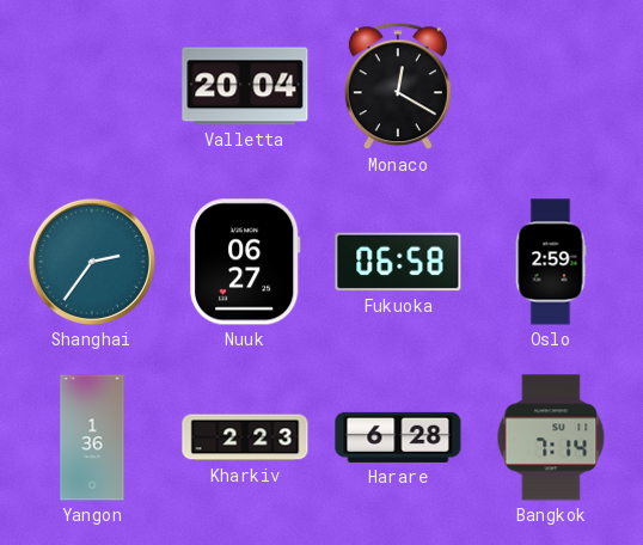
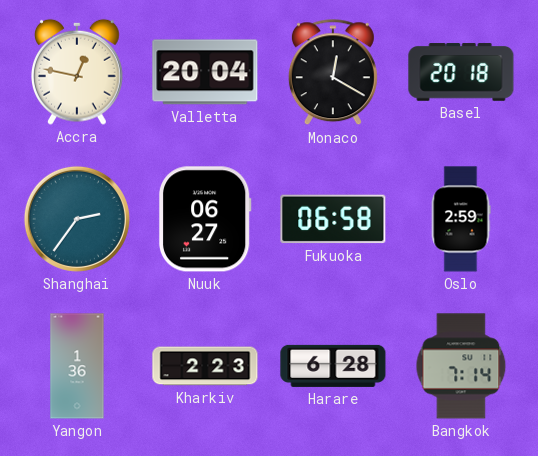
Accra: none -> 12:47 (78, 72)
Basel: none -> 20:18 (461, 72)
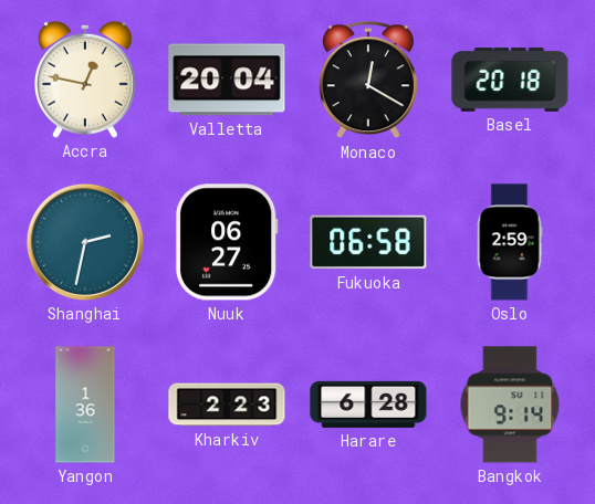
Shanghai: 2:36 -> 2:32 (85, 242)
Bangkok: 7:14 -> 9:14 (510, 405)
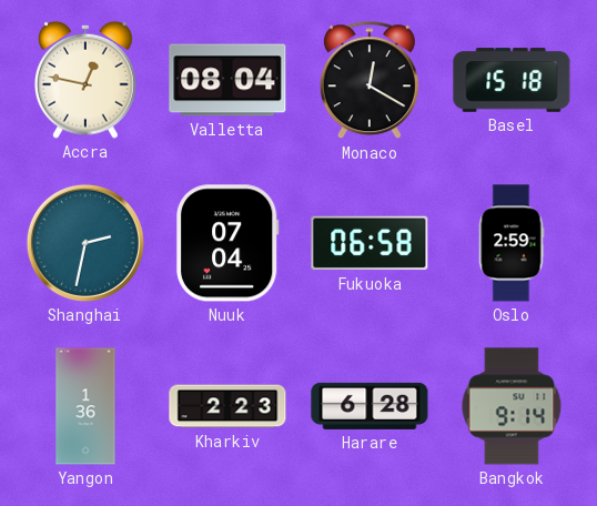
Valletta: 20:04 -> 08:04 (227, 80)
Basel: 20:18 -> 15:18 (512, 80)
Nuuk: 06:27 -> 07:04 (227, 243)
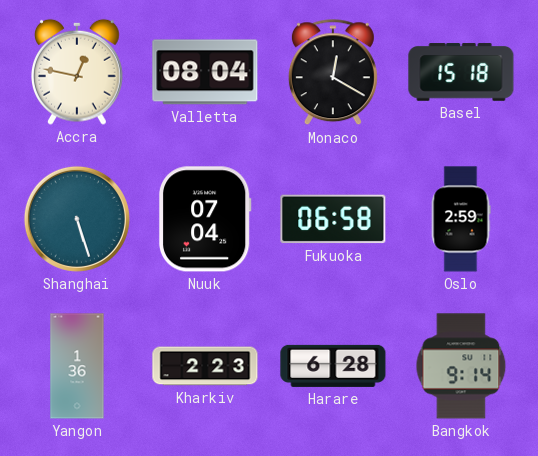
Shanghai: 2:32 -> 5:27 (77, 219)
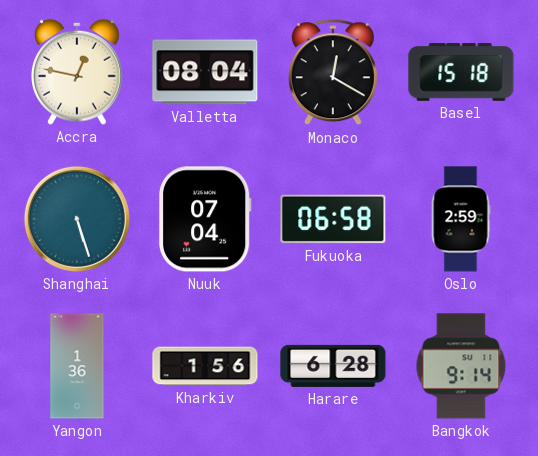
Kharkiv: 2:23 -> 1:56 (205, 366)
